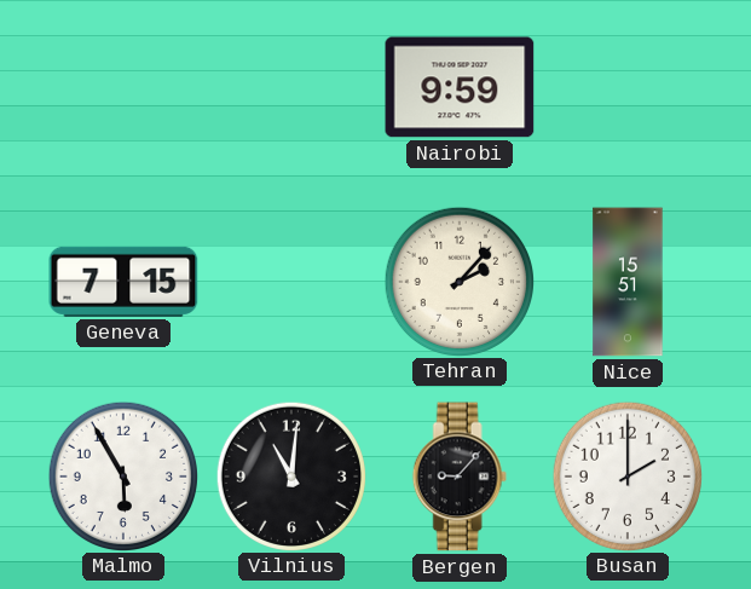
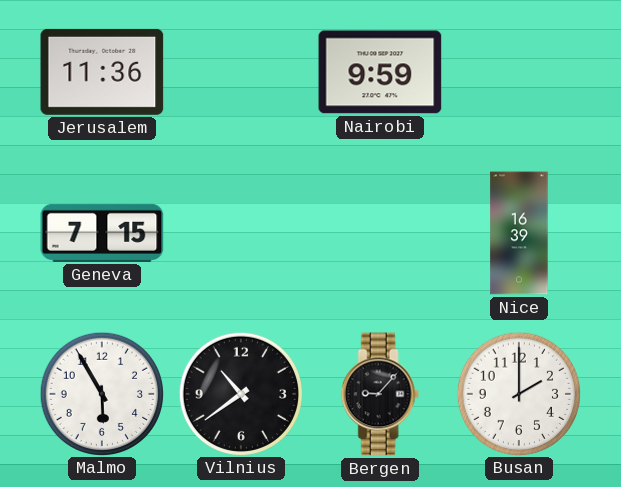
Jerusalem: none -> 11:36 (102, 72)
Tehran: 2:07 -> none (458, 281)
Nice: 15:51 -> 16:39 (519, 233)
Vilnius: 11:01 -> 10:39 (240, 393)
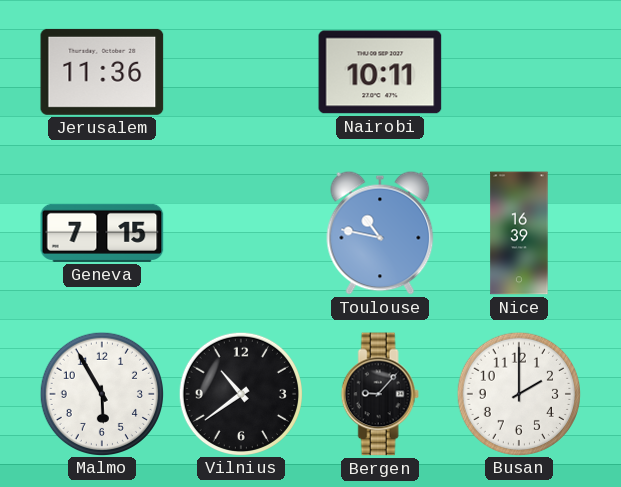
Nairobi: 9:59 -> 10:11 (380, 72)
Toulouse: none -> 10:47 (380, 233)
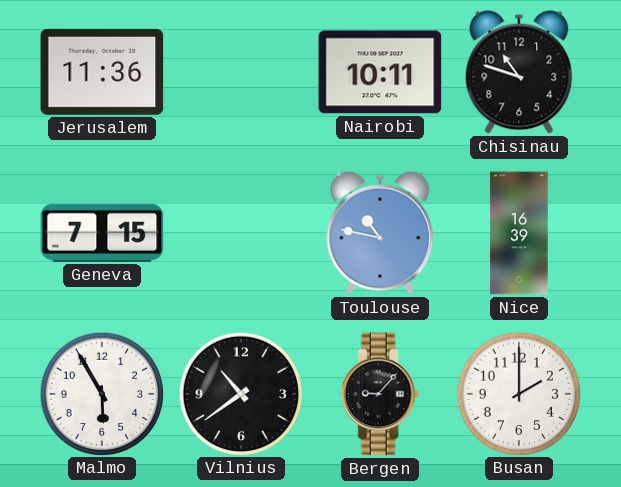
Chisinau: none -> 10:48 (519, 72)
